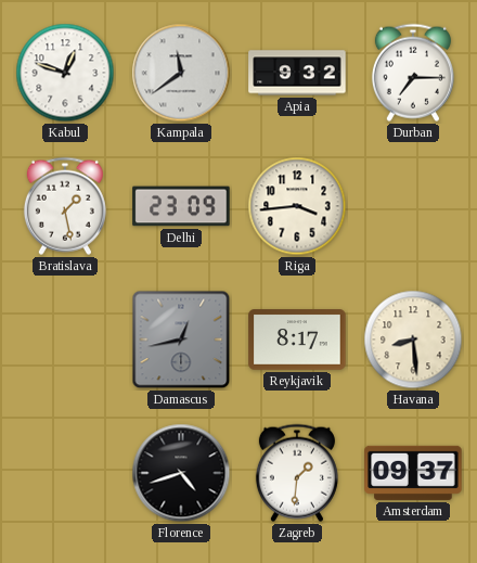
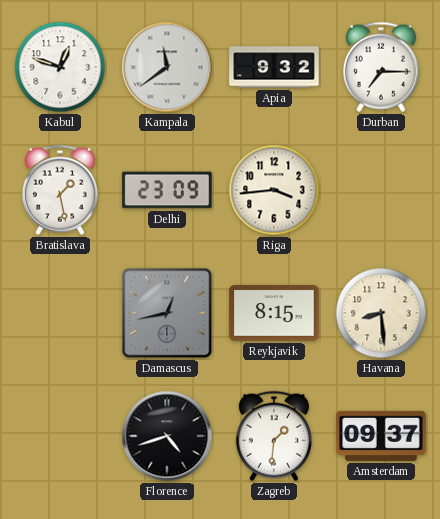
Reykjavik: 8:17 -> 8:15 (274, 313)
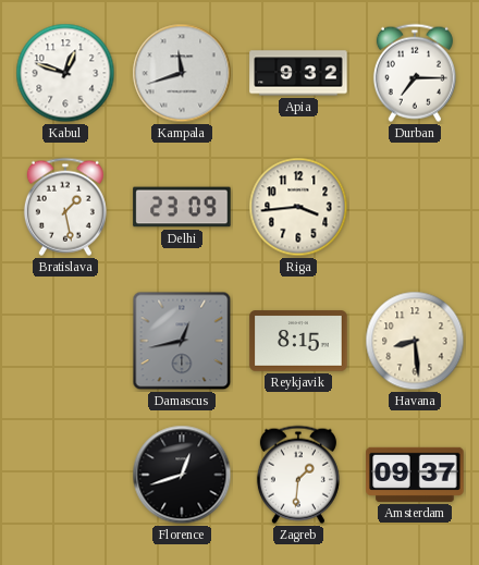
Kampala: 11:39 -> 11:42 (182, 73)
Florence: 4:42 -> 12:42 (182, 475)
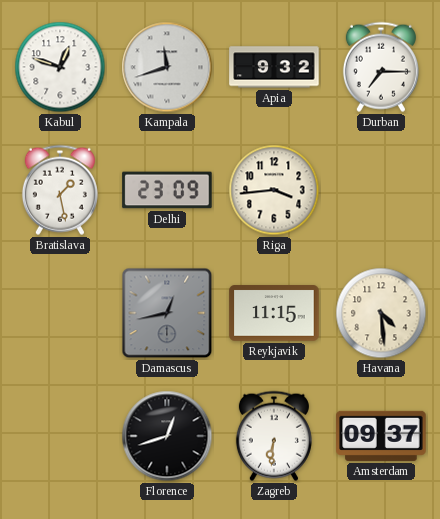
Reykjavik: 8:15 -> 11:15 (274, 313)
Havana: 8:29 -> 4:29 (381, 313)
Zagreb: 1:31 -> 6:31 (274, 436)
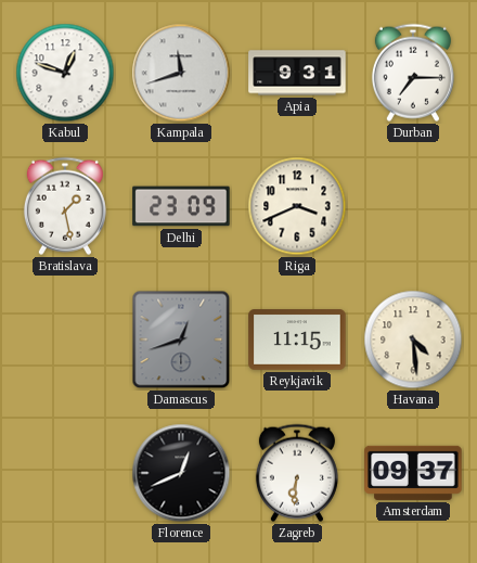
Apia: 9:32 -> 9:31 (297, 73)
Riga: 3:44 -> 3:41 (297, 206)
Damascus: 12:43 -> 12:42 (181, 340)
Florence: 12:42 -> 12:41 (181, 473)
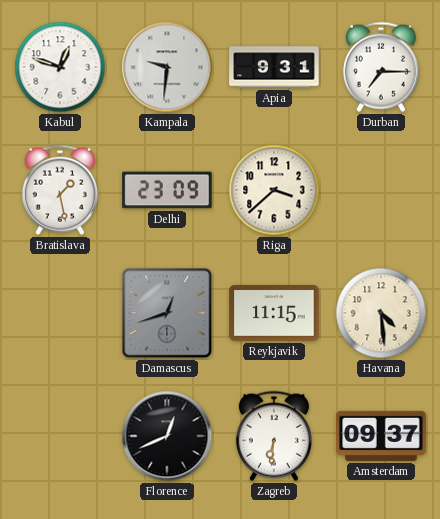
Kampala: 11:42 -> 9:31 (167, 67)
Riga: 3:41 -> 3:38 (274, 190)
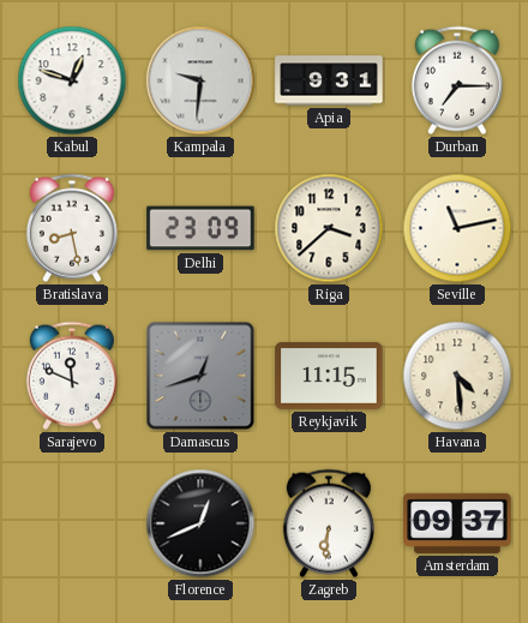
Bratislava: 1:28 -> 8:28 (72, 228)
Seville: none -> 11:13 (457, 228)
Sarajevo: none -> 11:49 (72, 376)
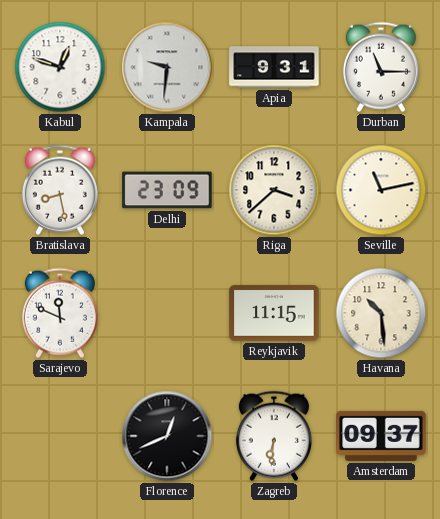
Durban: 7:15 -> 11:15 (381, 67)
Damascus: 12:42 -> none (200, 376)
Havana: 4:29 -> 10:29 (381, 313)
